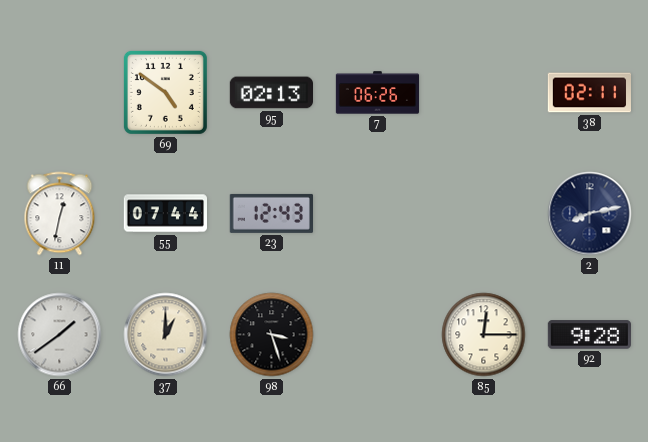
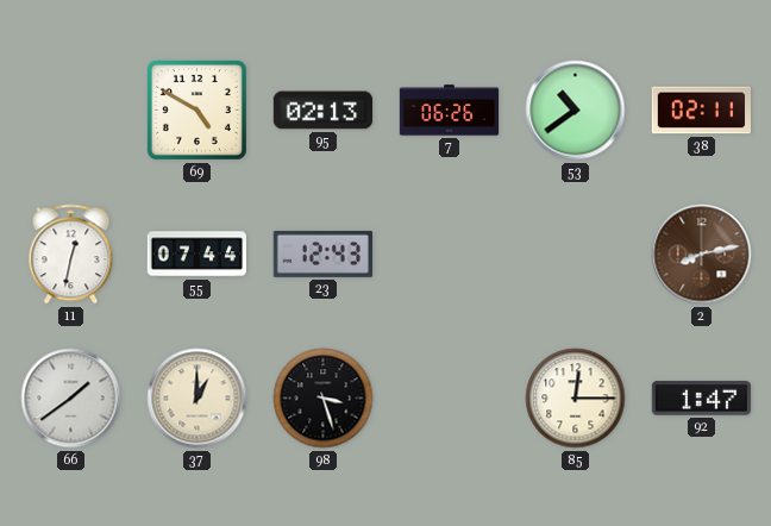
69: 4:51 -> 4:50 (196, 109)
53: none -> 10:39 (576, 111)
2 dial: navy -> brown (702, 255)
92: 9:28 -> 1:47 (701, 399)
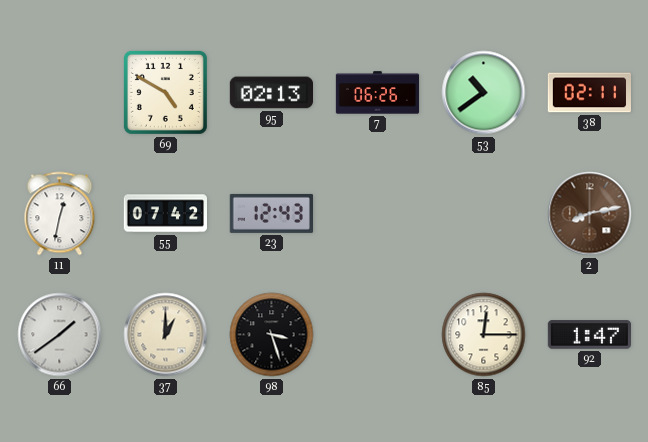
55: 07:44 -> 07:42 (165, 214)
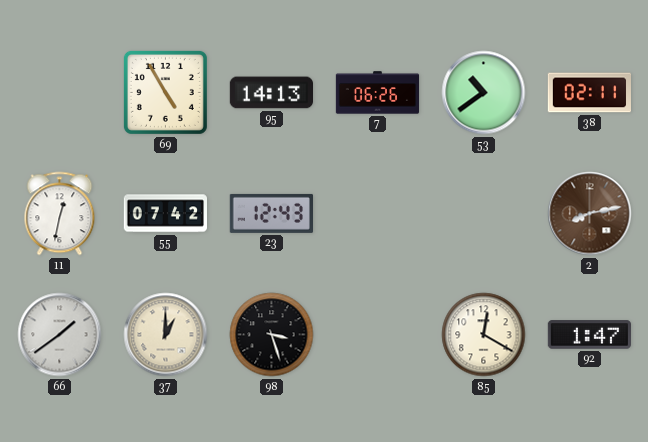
69: 4:50 -> 4:55 (165, 92)
95: 02:13 -> 14:13 (271, 93)
85: 12:15 -> 12:20 (484, 335)
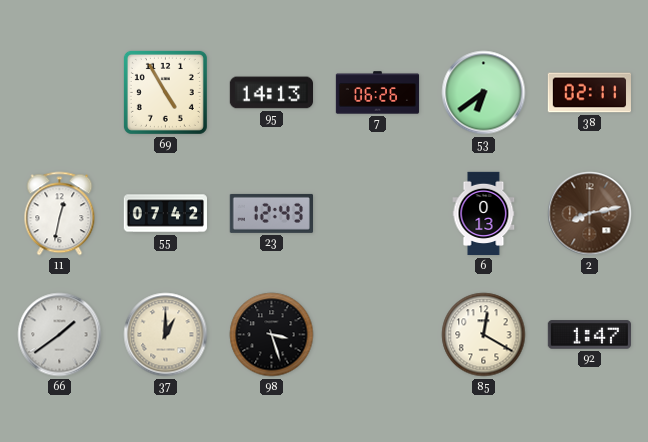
53: 10:39 -> 6:39 (484, 93)
6: none -> 0:13 (484, 214)
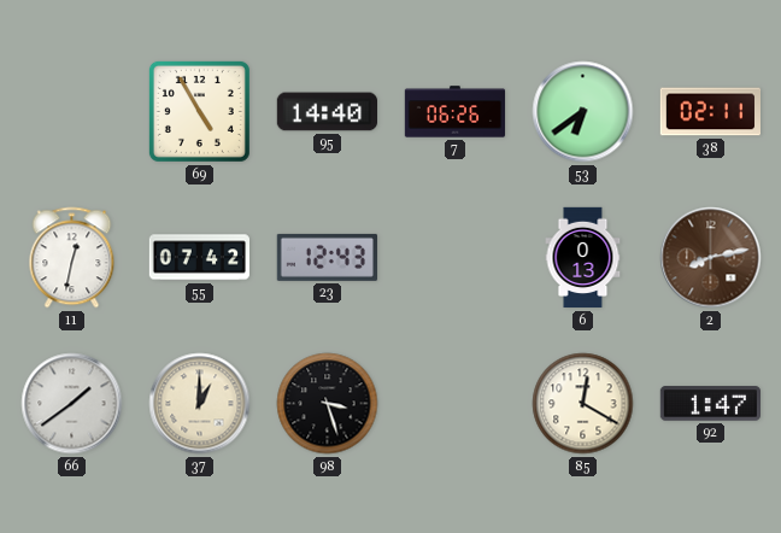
95: 14:13 -> 14:40 (327, 112)
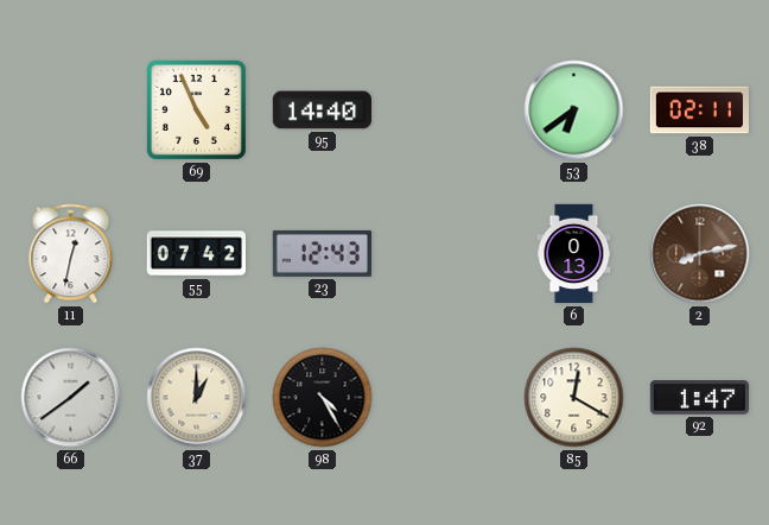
69: 4:55 -> 4:56 (196, 109)
7: 06:26 -> none (456, 112)
98: 3:27 -> 4:25 (323, 398)
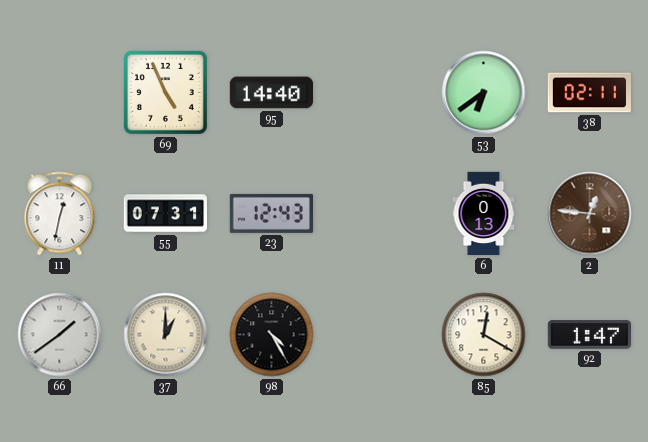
55: 07:42 -> 07:31 (165, 214)
2: 8:13 -> 12:46 (590, 214)
